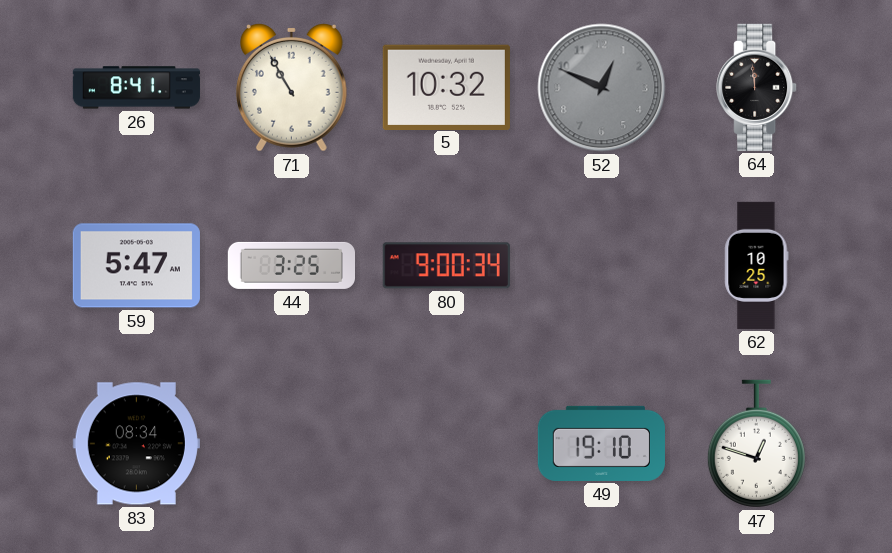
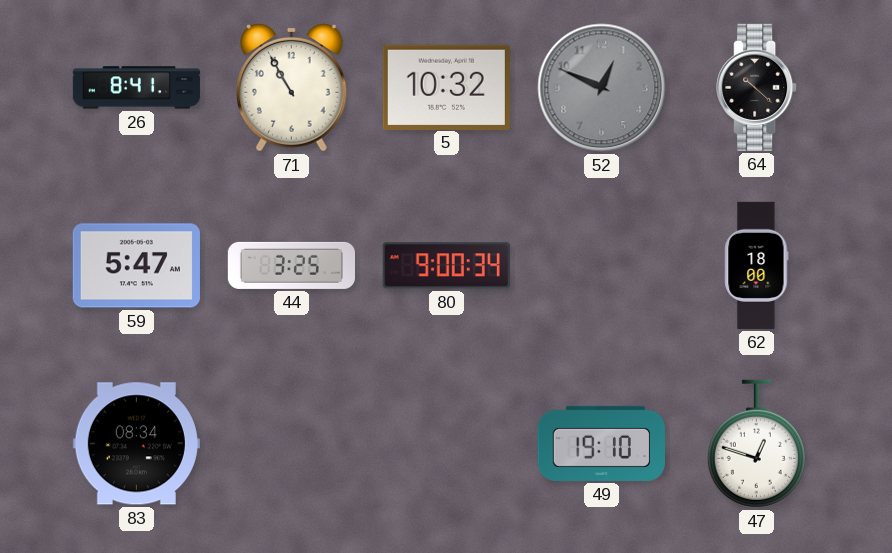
64: 11:59 -> 10:22 (757, 87)
62: 10:25 -> 18:00 (757, 265)
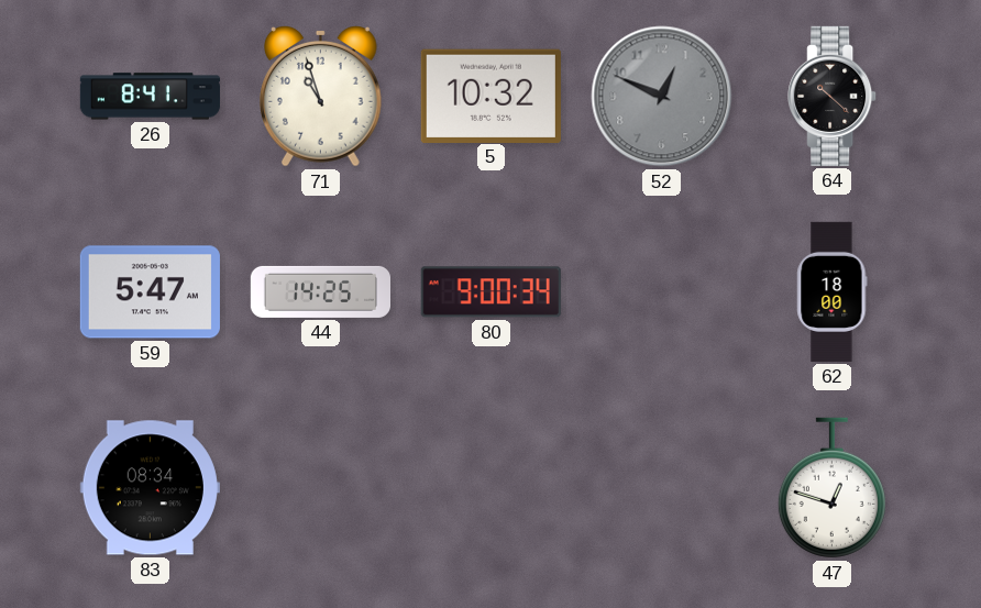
71: 10:55 -> 10:57 (321, 96)
44: 3:25 -> 14:25 (320, 291)
49: 19:10 -> none (601, 443)
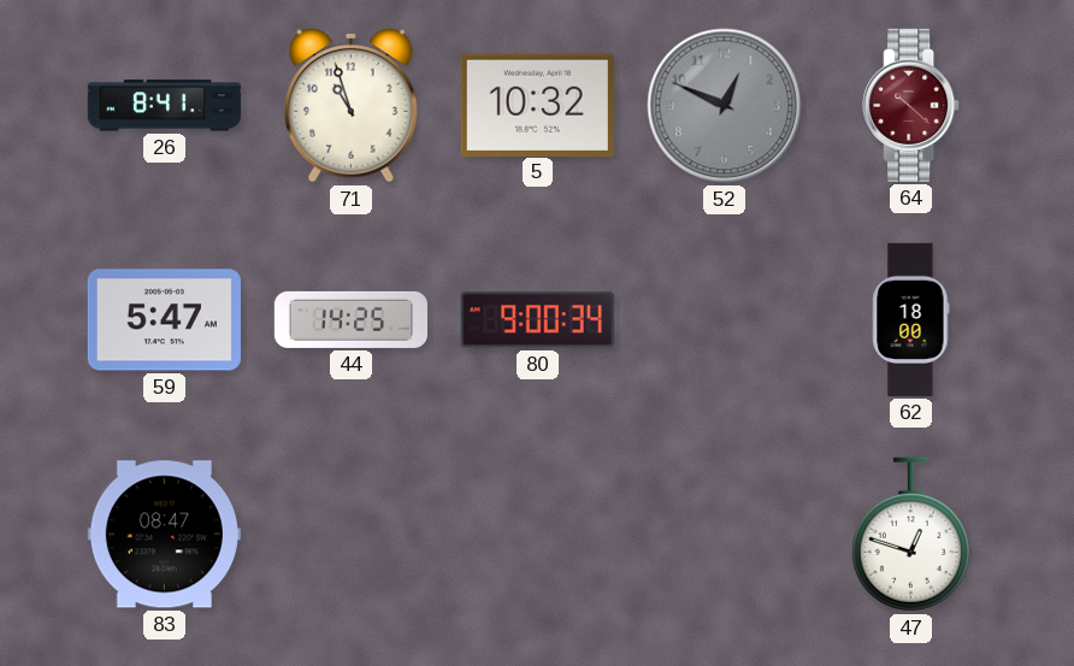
64 dial: black -> burgundy (911, 105)
83: 08:34 -> 08:47 (164, 535)
